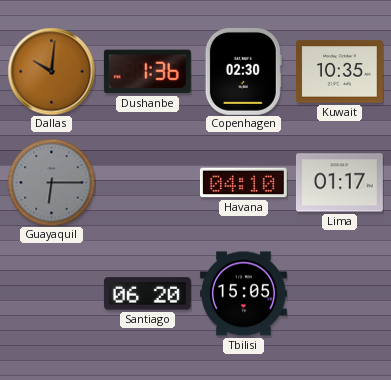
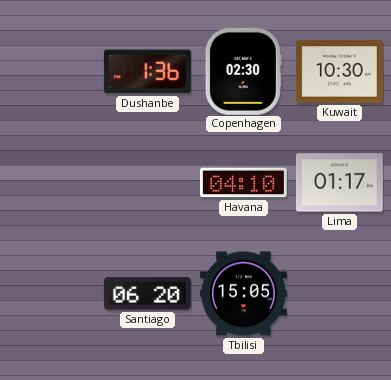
Dallas: 10:01 -> none (51, 71)
Kuwait: 10:35 -> 10:30 (339, 72)
Guayaquil: 6:15 -> none (51, 182)
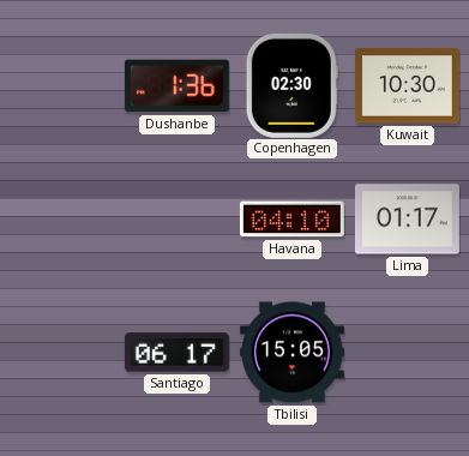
Santiago: 06:20 -> 06:17 (176, 353)
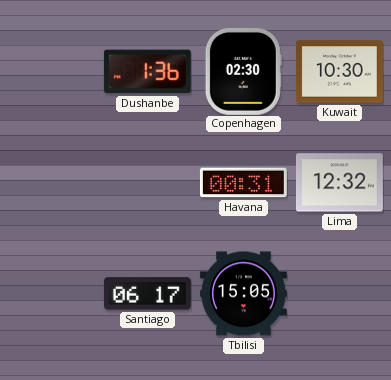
Havana: 04:10 -> 00:31 (243, 183)
Lima: 01:17 -> 12:32 (339, 183)
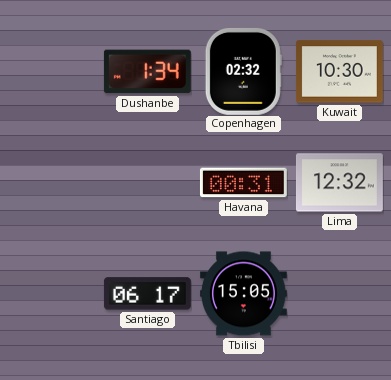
Dushanbe: 1:36 -> 1:34 (147, 72)
Copenhagen: 02:30 -> 02:32 (243, 71)
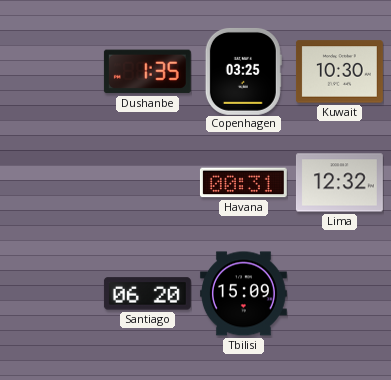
Dushanbe: 1:34 -> 1:35 (147, 72)
Copenhagen: 02:32 -> 03:25 (243, 71)
Santiago: 06:17 -> 06:20 (147, 294)
Tbilisi: 15:05 -> 15:09 (243, 294)
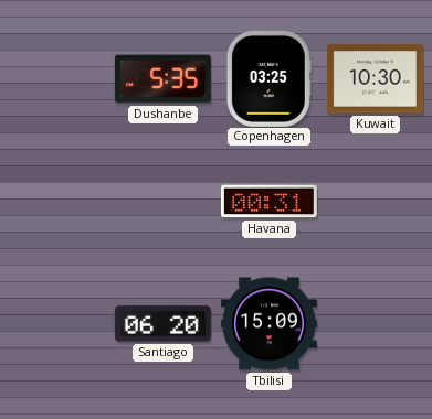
Dushanbe: 1:35 -> 5:35 (162, 79)
Lima: 12:32 -> none (339, 183)
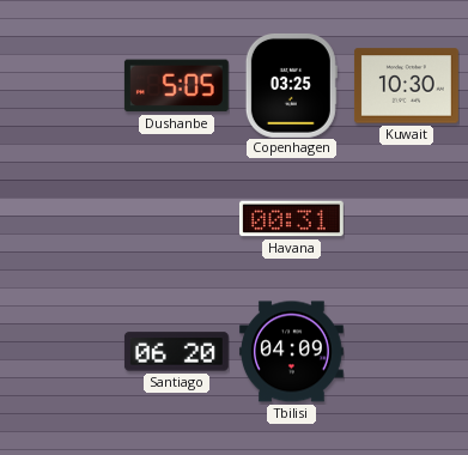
Dushanbe: 5:35 -> 5:05 (176, 86)
Tbilisi: 15:09 -> 04:09 (291, 352)
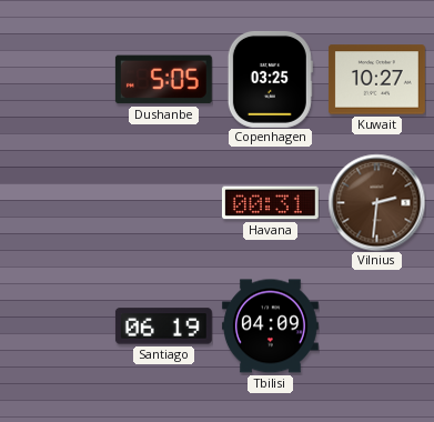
Kuwait: 10:30 -> 10:27 (376, 80)
Vilnius: none -> 2:31 (376, 202)
Santiago: 06:20 -> 06:19 (163, 326)
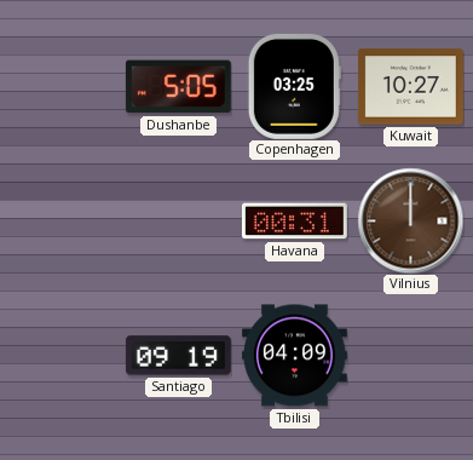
Vilnius: 2:31 -> 12:00 (410, 220)
Santiago: 06:19 -> 09:19 (178, 356)
